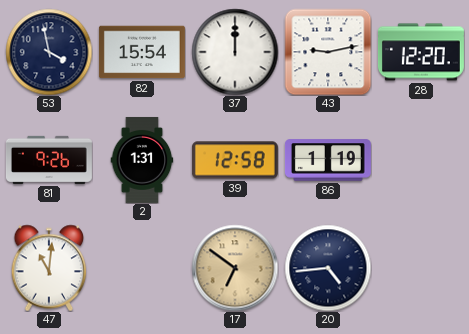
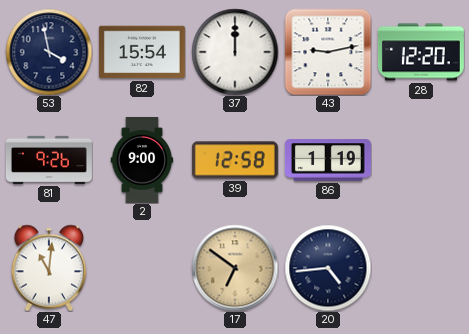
2: 1:31 -> 9:00 (142, 160)
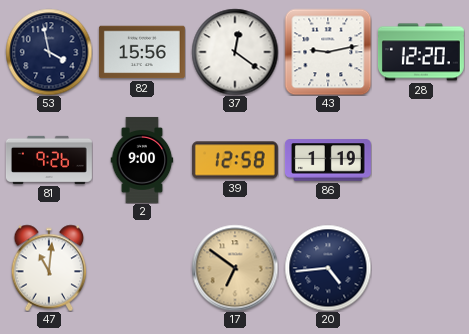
82: 15:54 -> 15:56 (142, 52)
37: 12:00 -> 12:21 (235, 52)
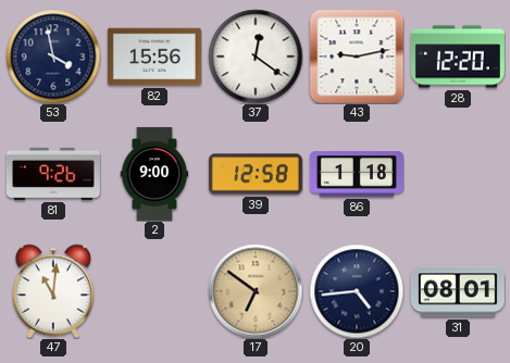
86: 1:19 -> 1:18 (357, 174)
31: none -> 08:01 (458, 291)
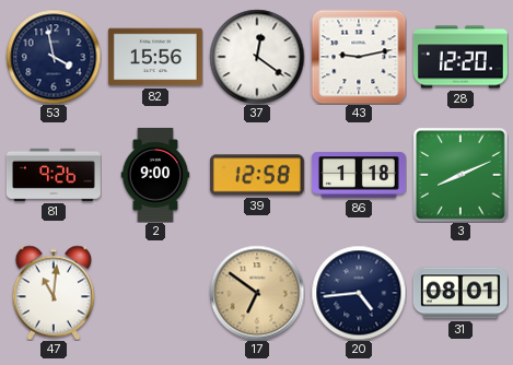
3: none -> 8:11 (460, 175)
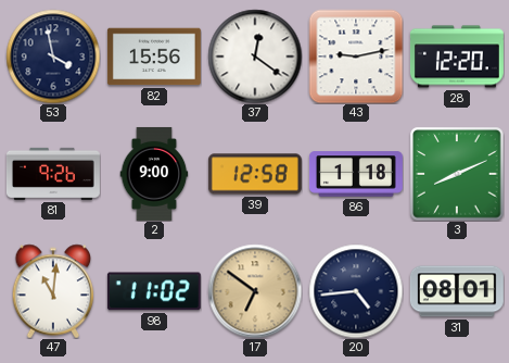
98: none -> 11:02 (154, 291)
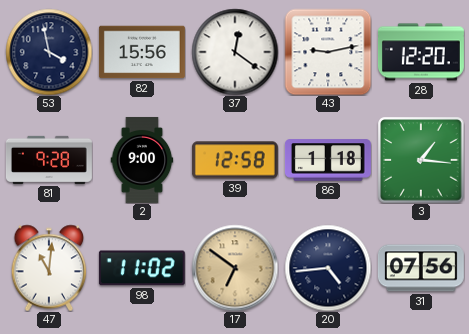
81: 9:26 -> 9:28 (49, 160)
3: 8:11 -> 1:16 (421, 160)
31: 08:01 -> 07:56 (421, 268)
